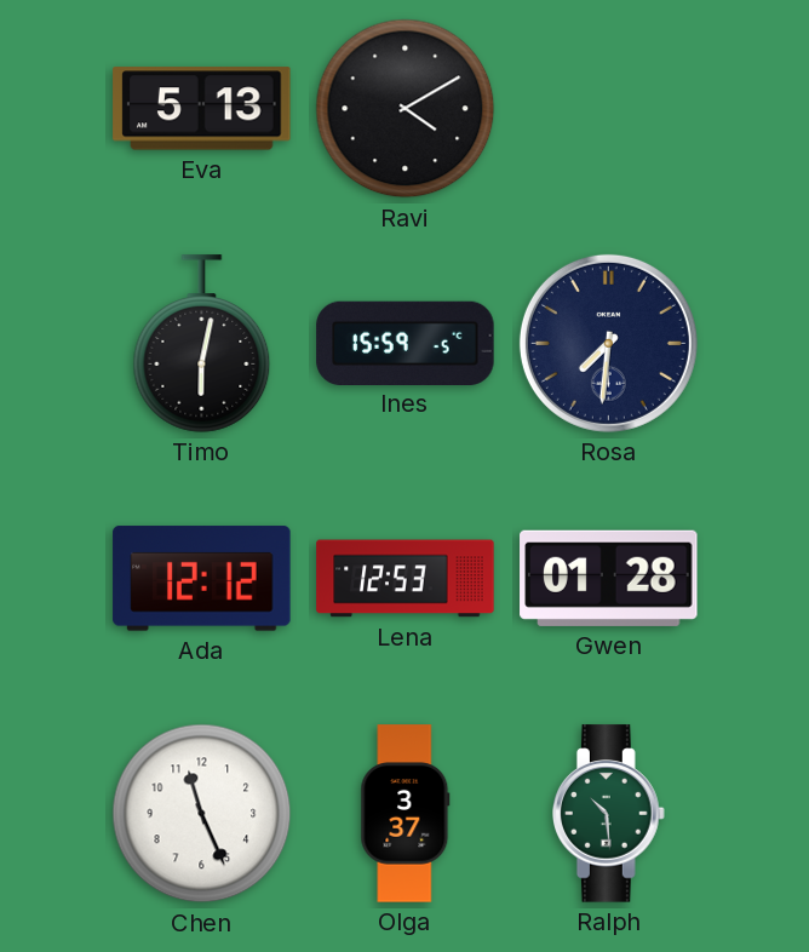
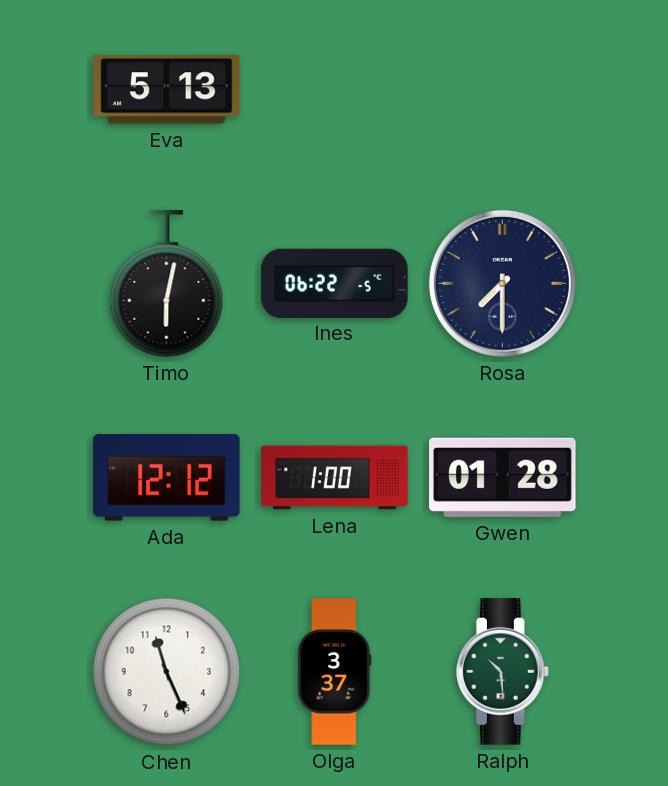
Ravi: 4:10 -> none (406, 109)
Ines: 15:59 -> 06:22 (335, 283)
Rosa: 7:31 -> 7:30 (502, 283)
Lena: 12:53 -> 1:00 (335, 478)
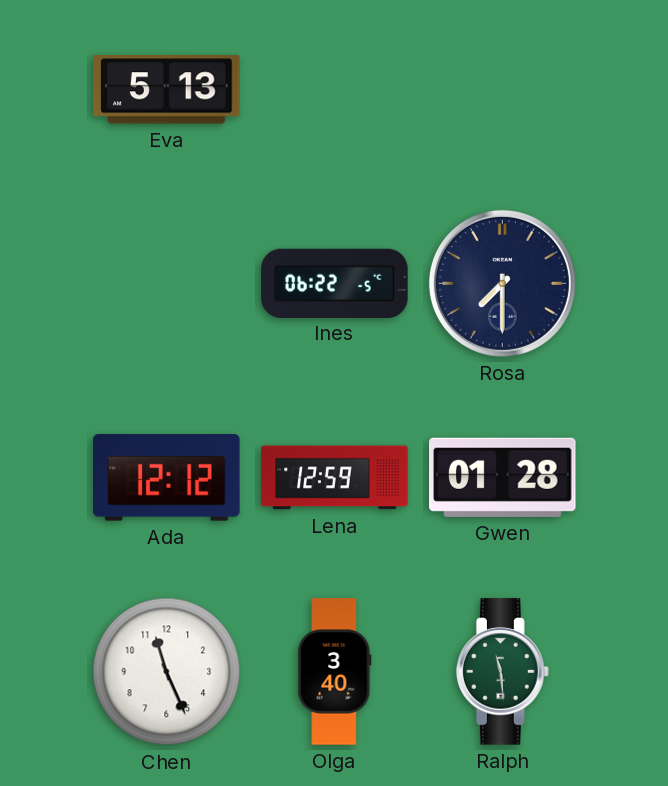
Timo: 6:02 -> none (167, 284)
Lena: 1:00 -> 12:59 (335, 478)
Olga: 3:37 -> 3:40 (335, 672)
Ralph: 10:29 -> 11:29 (503, 672)
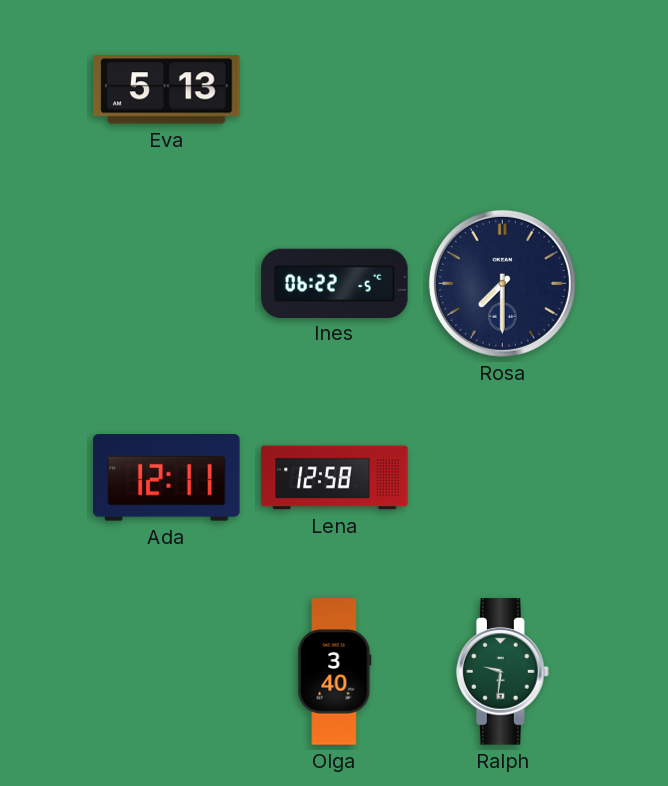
Ada: 12:12 -> 12:11 (167, 478)
Lena: 12:59 -> 12:58 (335, 478)
Gwen: 01:28 -> none (503, 477)
Chen: 11:26 -> none (167, 672)
Ralph: 11:29 -> 9:31 (503, 672)
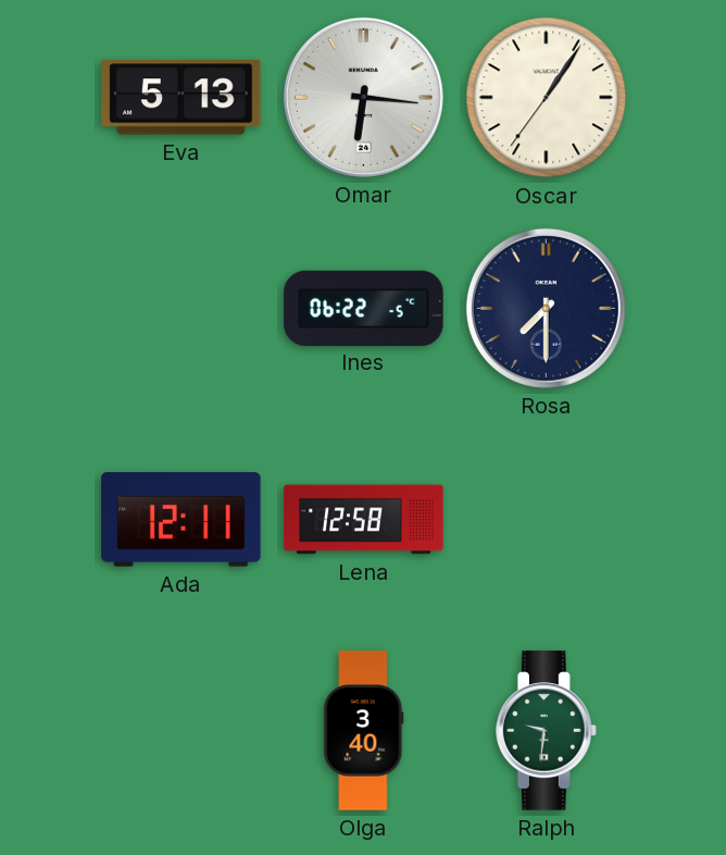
Omar: none -> 6:16 (363, 97)
Oscar: none -> 1:05 (547, 98)
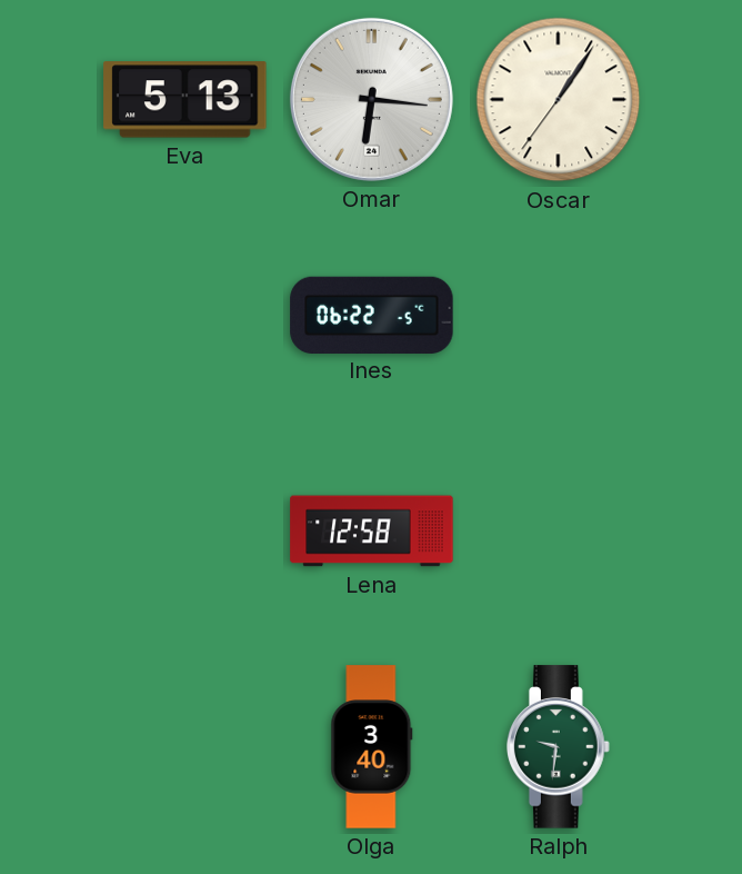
Rosa: 7:30 -> none (546, 308)
Ada: 12:11 -> none (181, 520)
